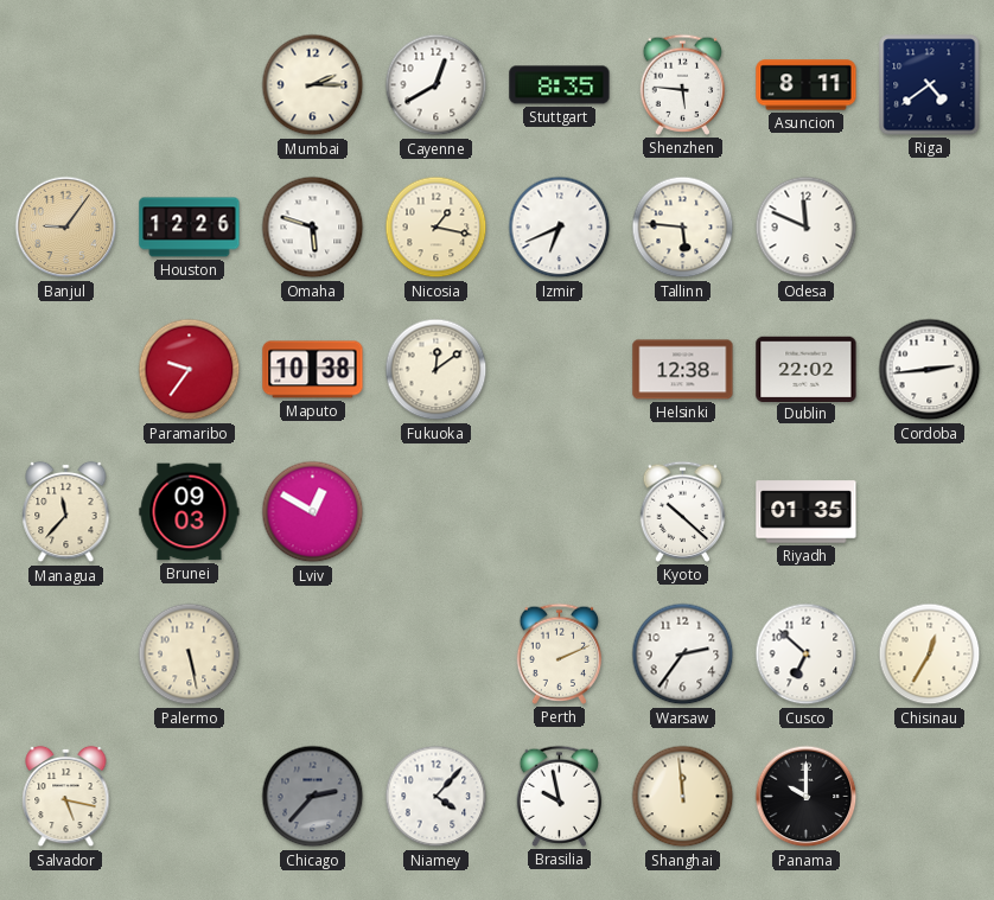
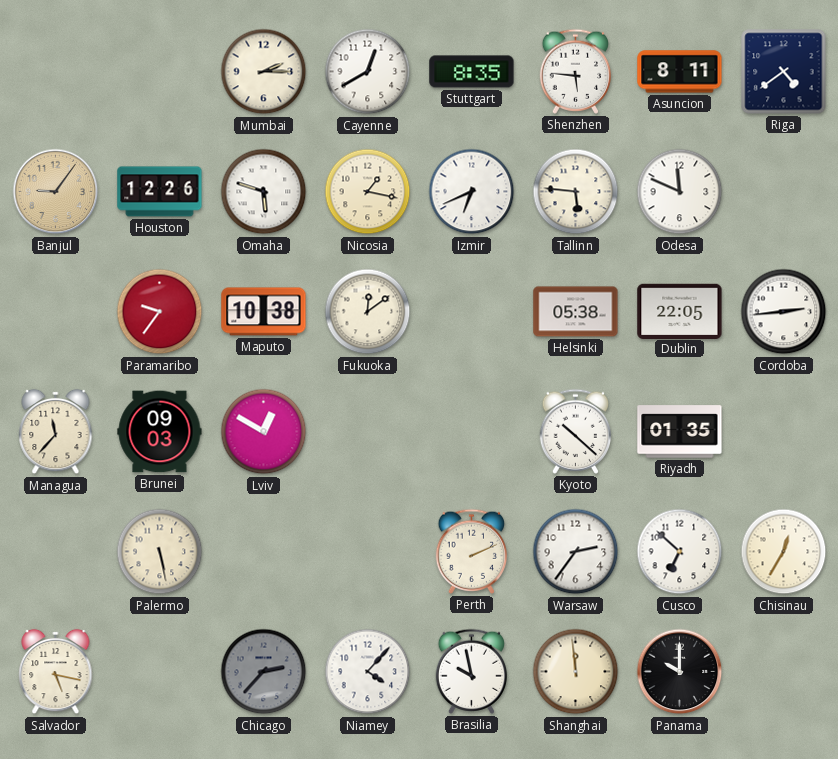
Helsinki: 12:38 -> 05:38 (576, 312)
Dublin: 22:02 -> 22:05 (680, 311)
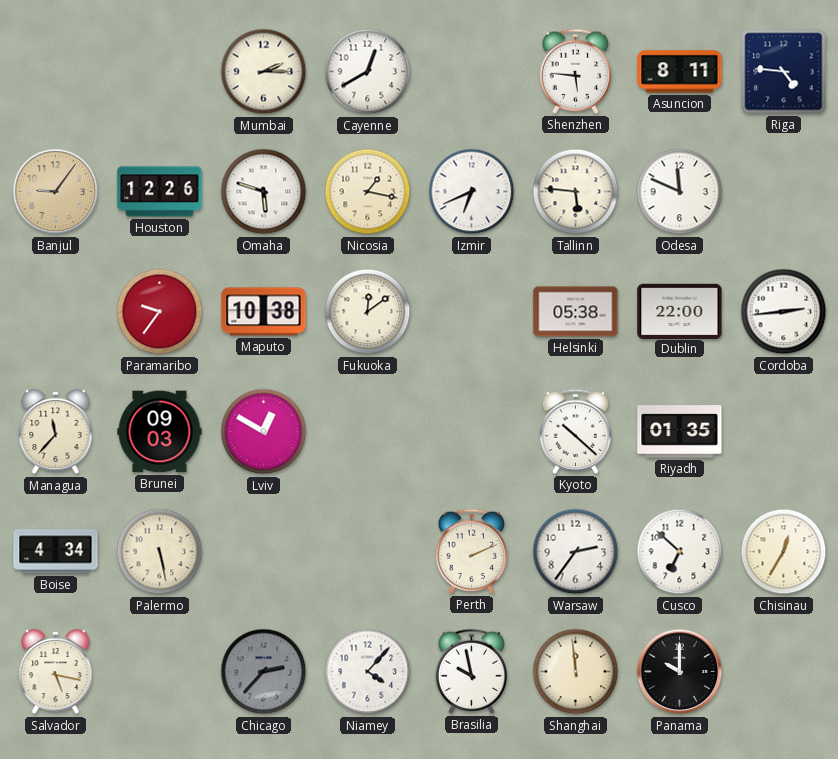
Stuttgart: 8:35 -> none (472, 72)
Riga: 4:39 -> 4:46 (784, 72)
Dublin: 22:05 -> 22:00 (680, 311)
Boise: none -> 4:34 (56, 552)
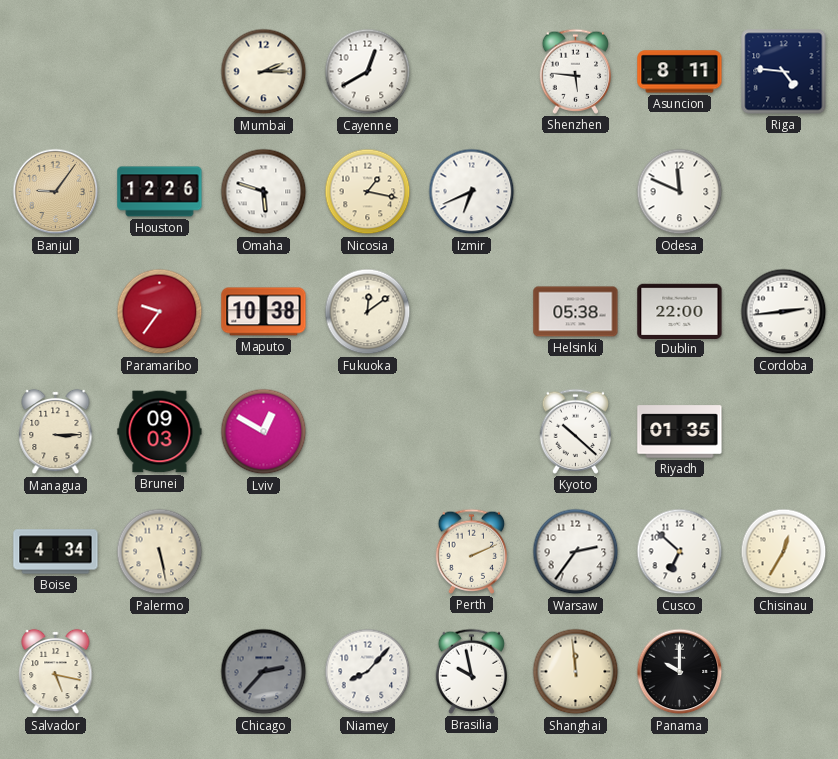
Tallinn: 5:46 -> none (576, 192)
Managua: 11:37 -> 3:15 (56, 432)
Niamey: 4:07 -> 8:07 (368, 672)
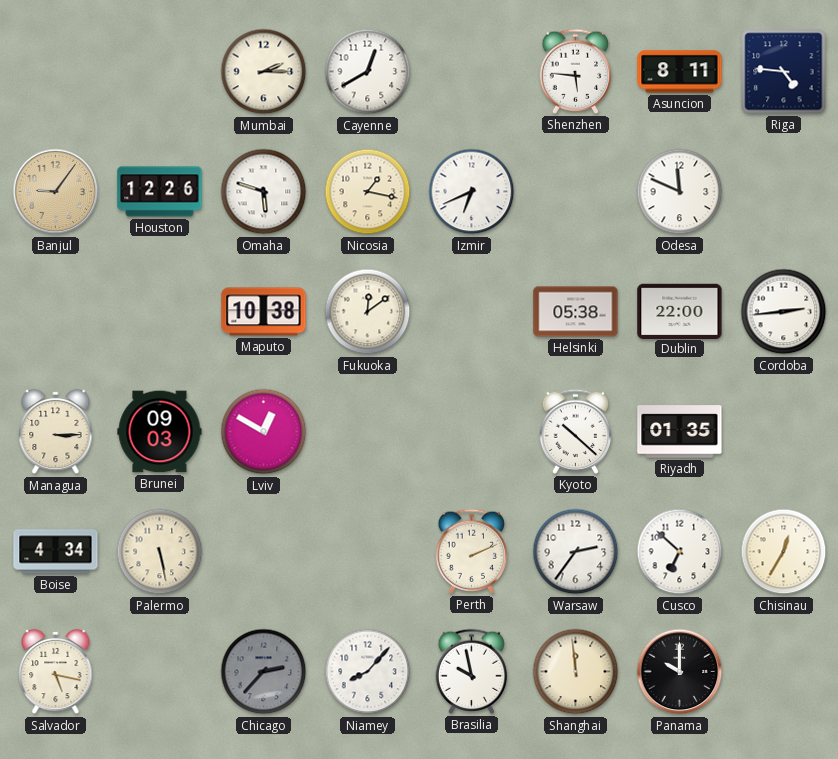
Paramaribo: 9:36 -> none (160, 312)
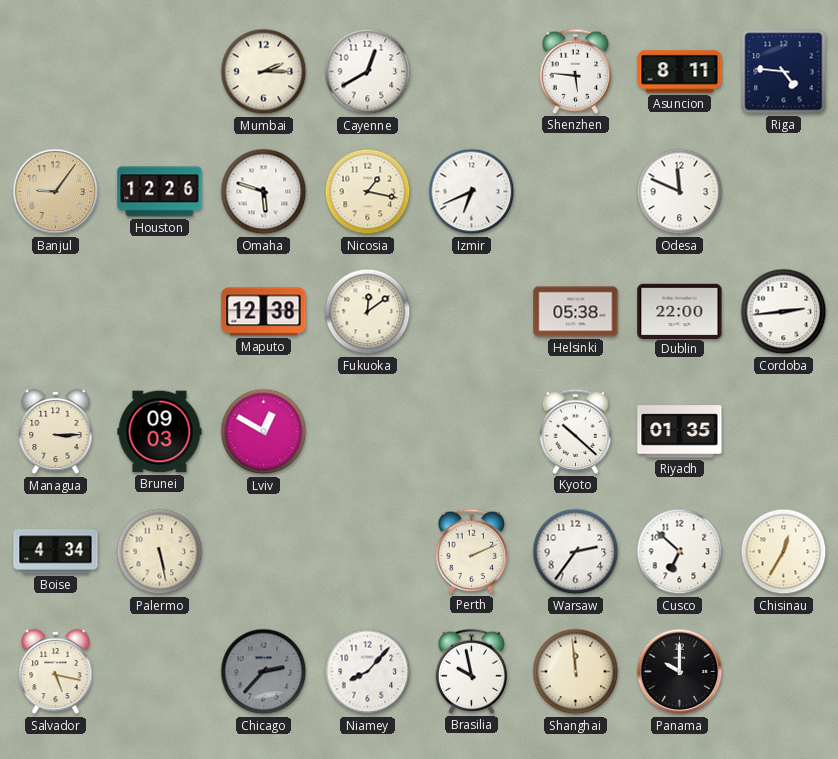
Maputo: 10:38 -> 12:38 (264, 312)
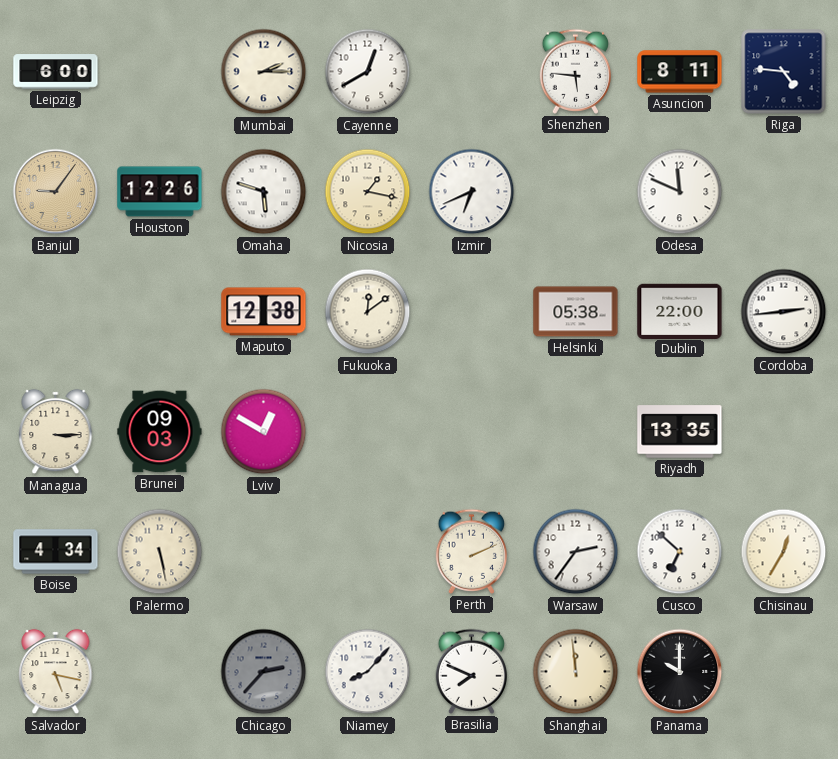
Leipzig: none -> 6:00 (56, 72)
Kyoto: 10:22 -> none (576, 431)
Riyadh: 01:35 -> 13:35 (680, 432)
Brasilia: 9:58 -> 7:49 (472, 671)
